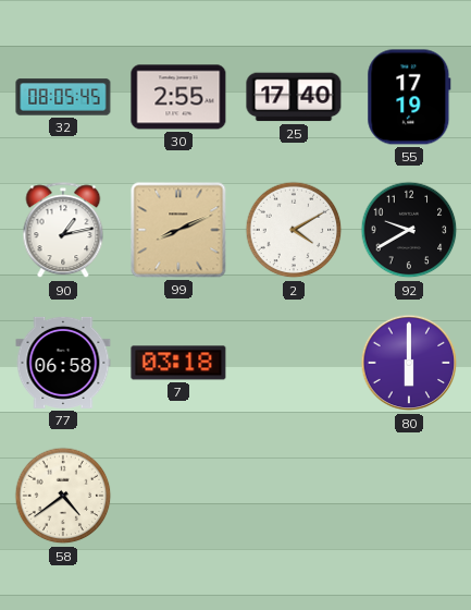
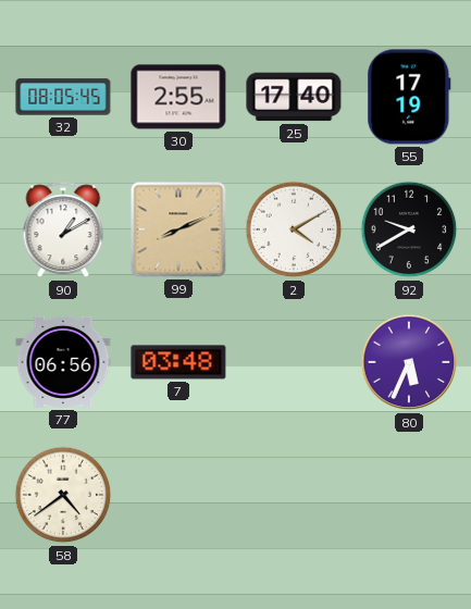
90: 1:13 -> 1:10 (63, 231)
77: 06:58 -> 06:56 (63, 362)
7: 03:18 -> 03:48 (178, 362)
80: 6:00 -> 5:34 (409, 362)
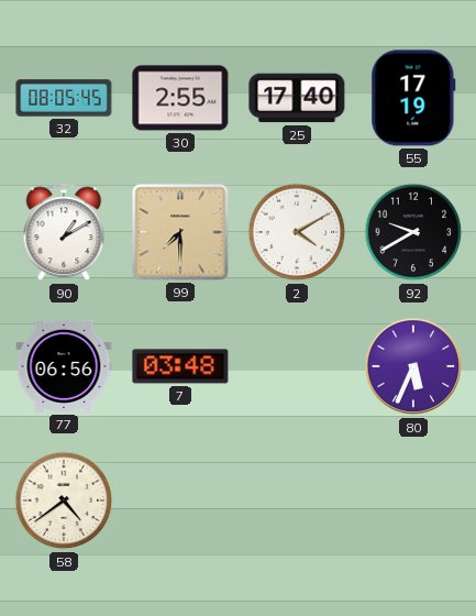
99: 8:11 -> 7:30 (180, 232)
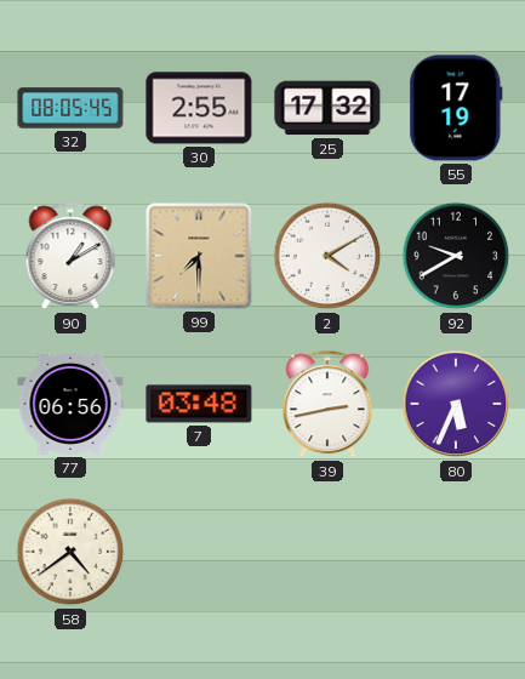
25: 17:40 -> 17:32 (327, 108)
39: none -> 2:43 (327, 405)
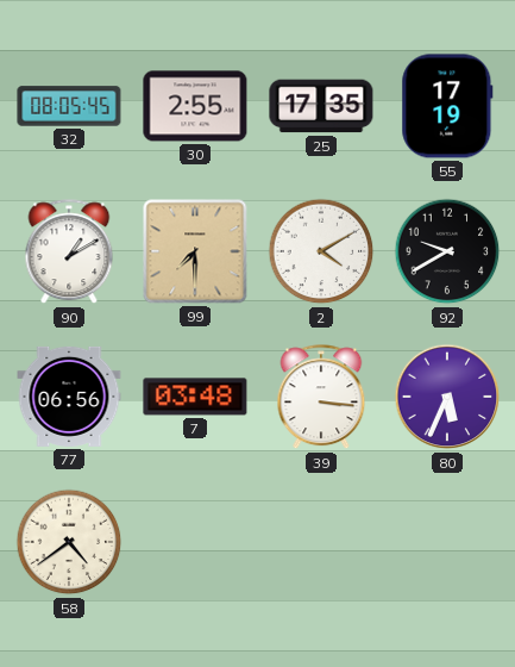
25: 17:32 -> 17:35 (321, 106)
39: 2:43 -> 3:16 (321, 398)
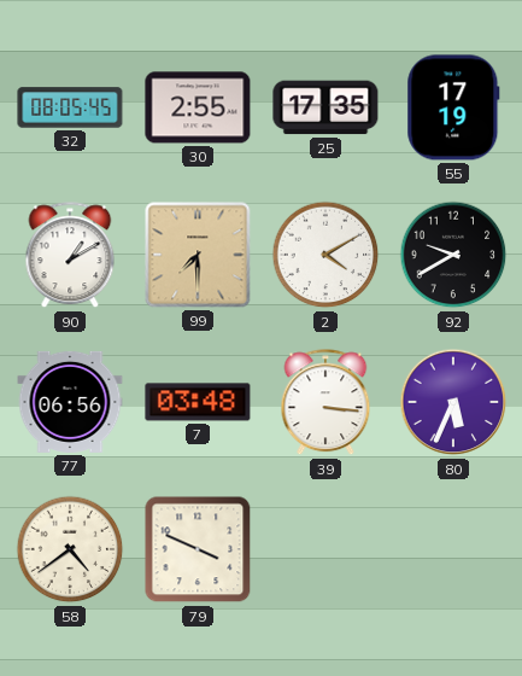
79: none -> 3:49 (198, 549)
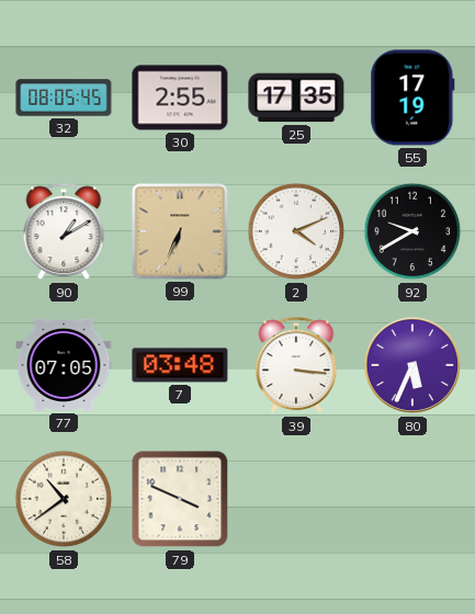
99: 7:30 -> 6:34 (180, 231)
2: 4:10 -> 4:11 (296, 231)
77: 06:56 -> 07:05 (64, 365)
58: 4:39 -> 10:39 (64, 499)
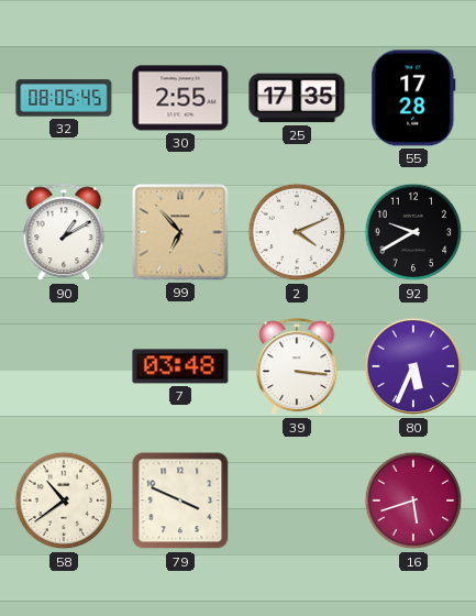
55: 17:19 -> 17:28 (413, 98)
99: 6:34 -> 6:53 (180, 232)
77: 07:05 -> none (64, 365)
16: none -> 5:42 (413, 501)
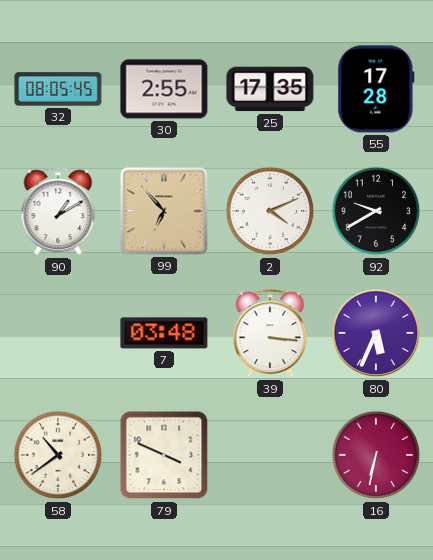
16: 5:42 -> 6:32 (376, 455)
